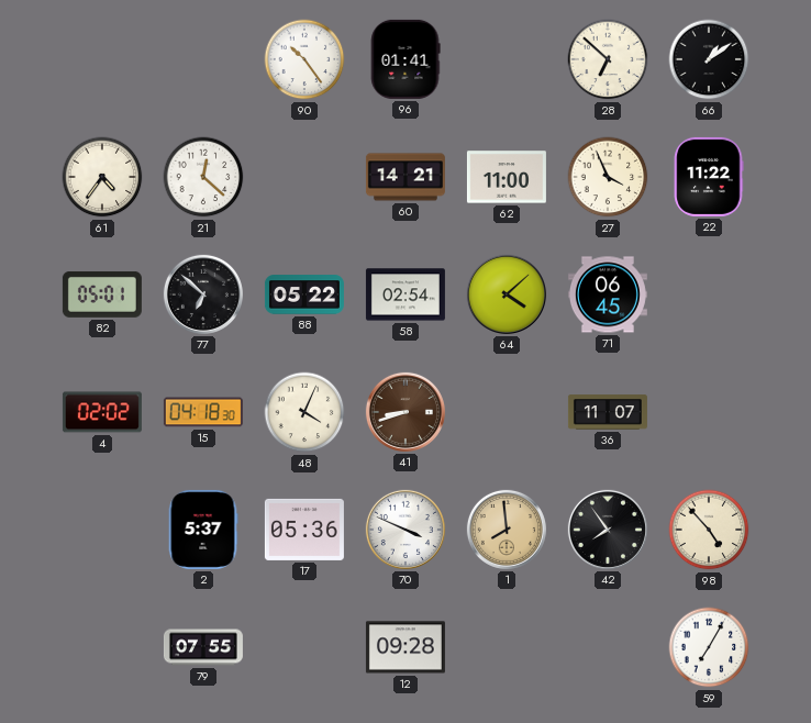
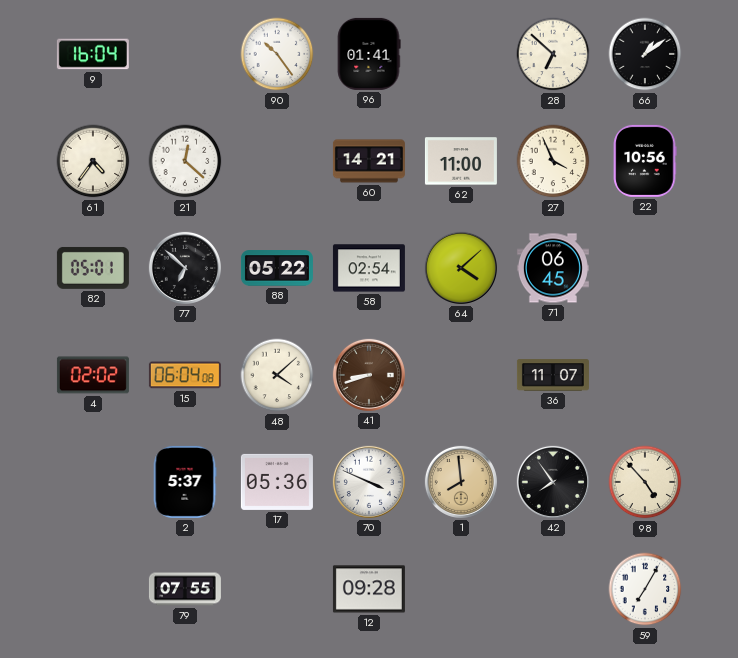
9: none -> 16:04 (93, 54)
22: 11:22 -> 10:56 (645, 161)
15: 04:18 -> 06:04 (185, 375)
48: 4:04 -> 4:08 (277, 375)
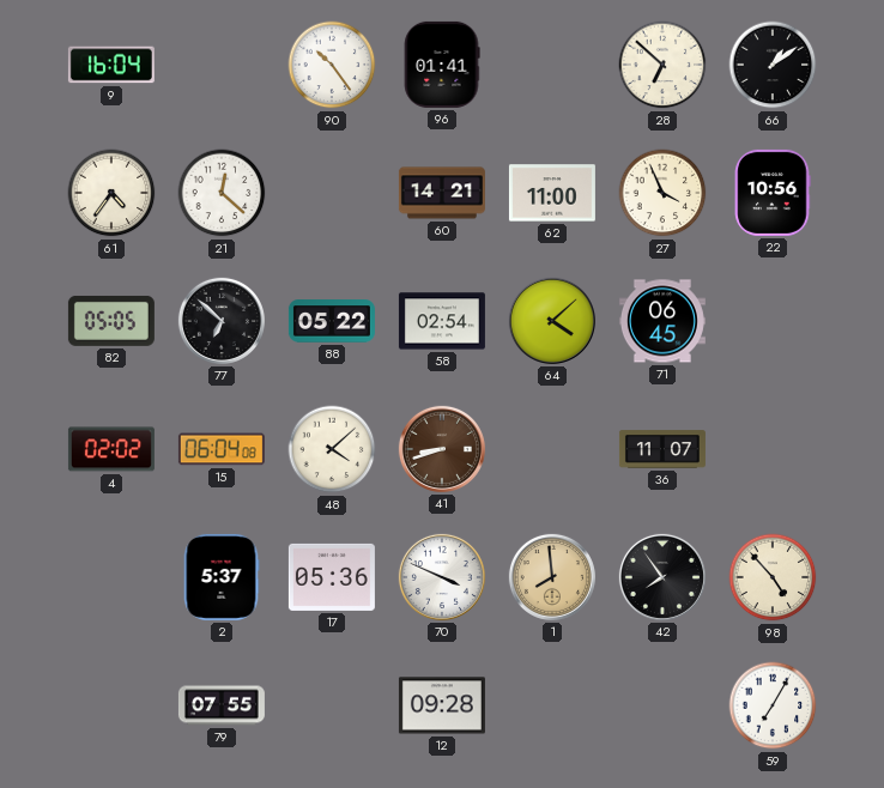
82: 05:01 -> 05:05 (111, 321)
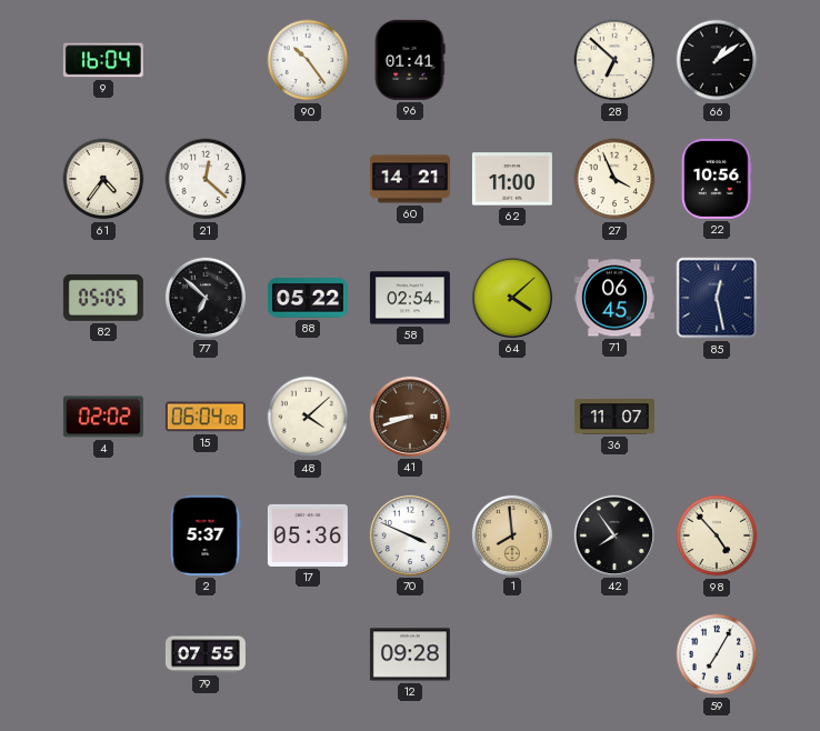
85: none -> 12:28 (717, 298)
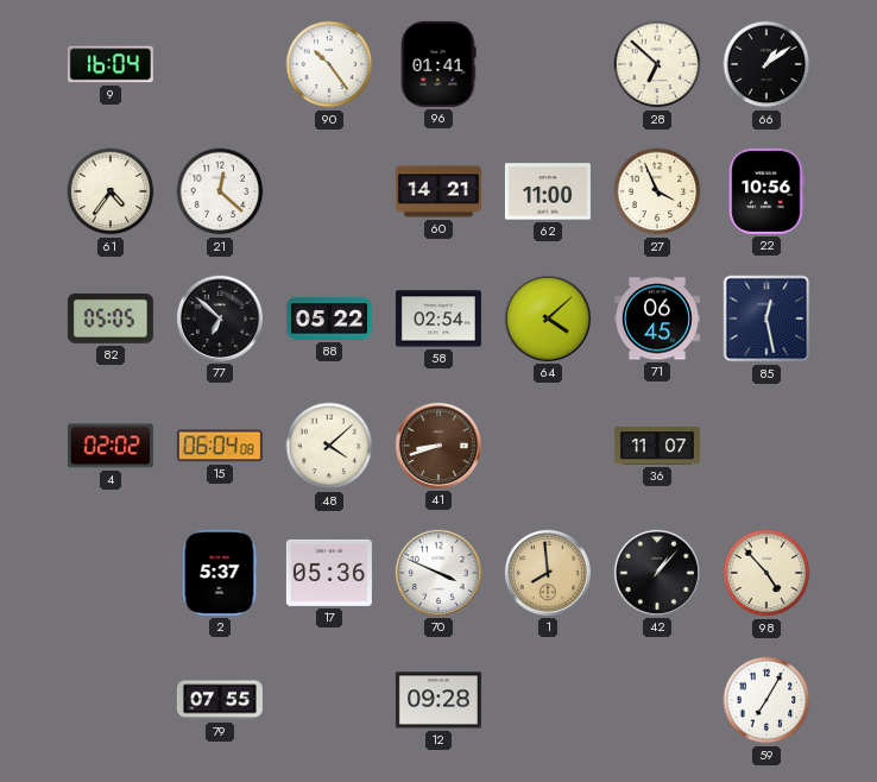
42: 7:54 -> 1:07 (657, 573)
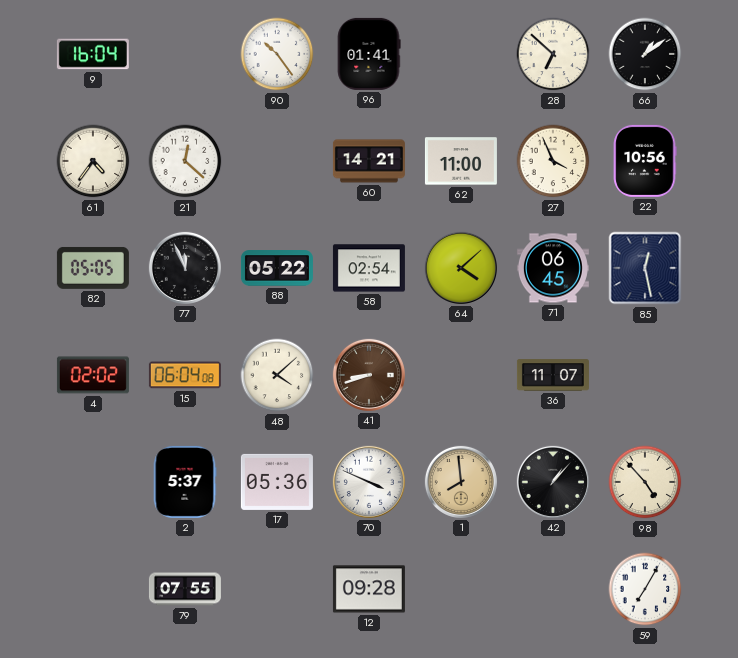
77: 6:52 -> 11:56 (185, 268)
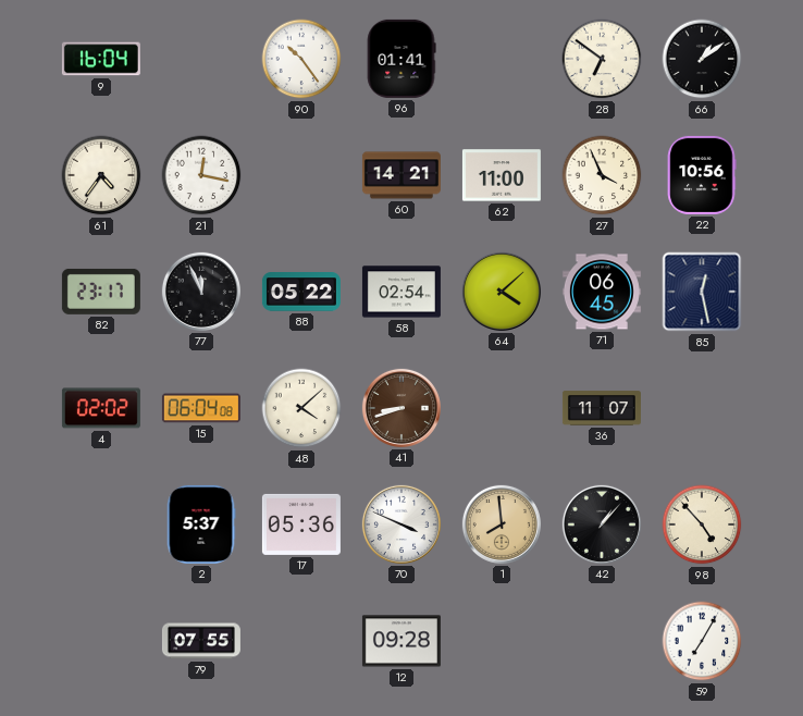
28: 6:52 -> 6:51 (602, 59)
21: 12:22 -> 12:17 (201, 175)
82: 05:05 -> 23:17 (101, 292)
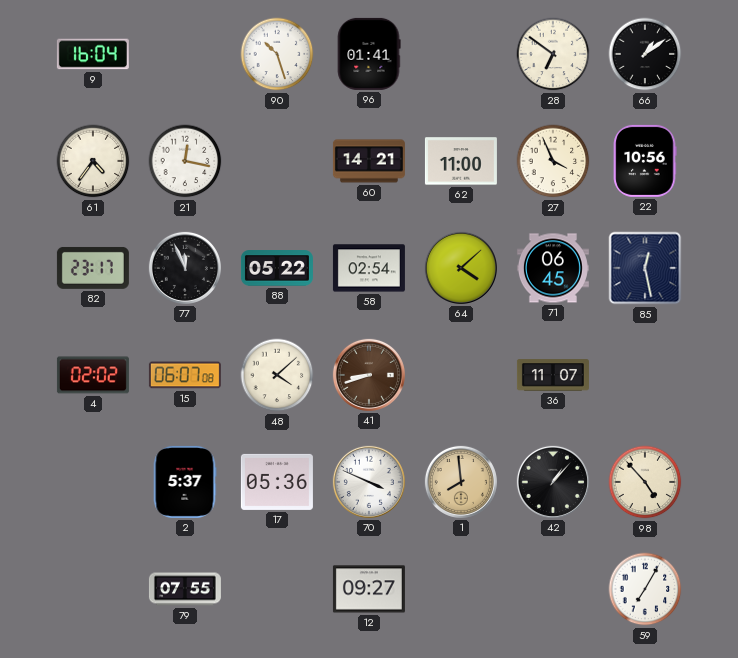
90: 10:24 -> 10:27 (277, 54)
15: 06:04 -> 06:07 (185, 375)
12: 09:28 -> 09:27 (369, 589)
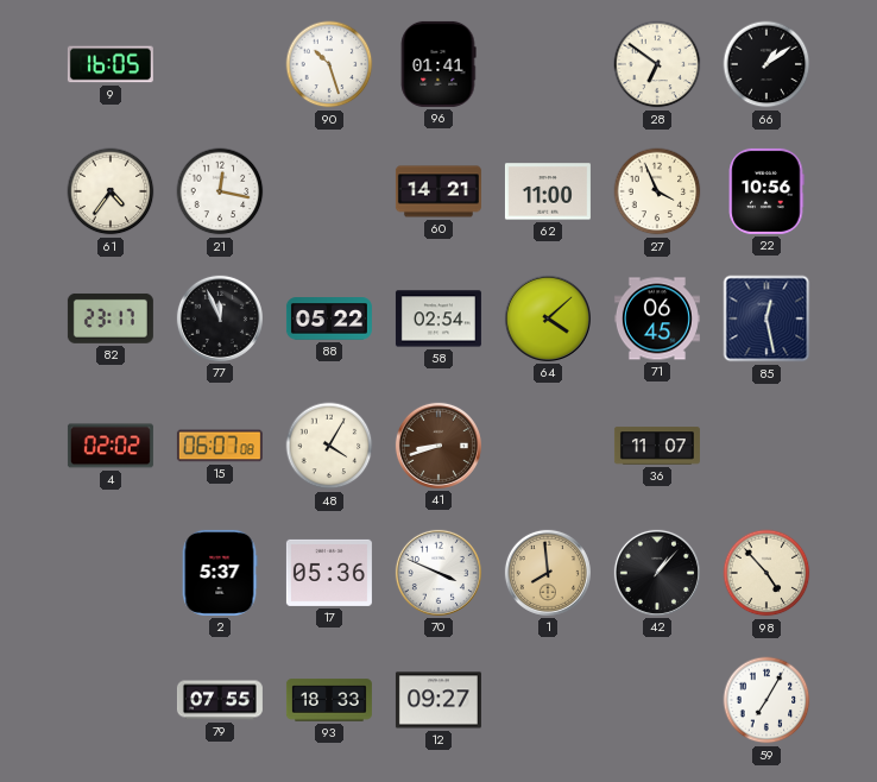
9: 16:04 -> 16:05 (111, 64)
48: 4:08 -> 4:05 (329, 446)
93: none -> 18:33 (329, 700)
